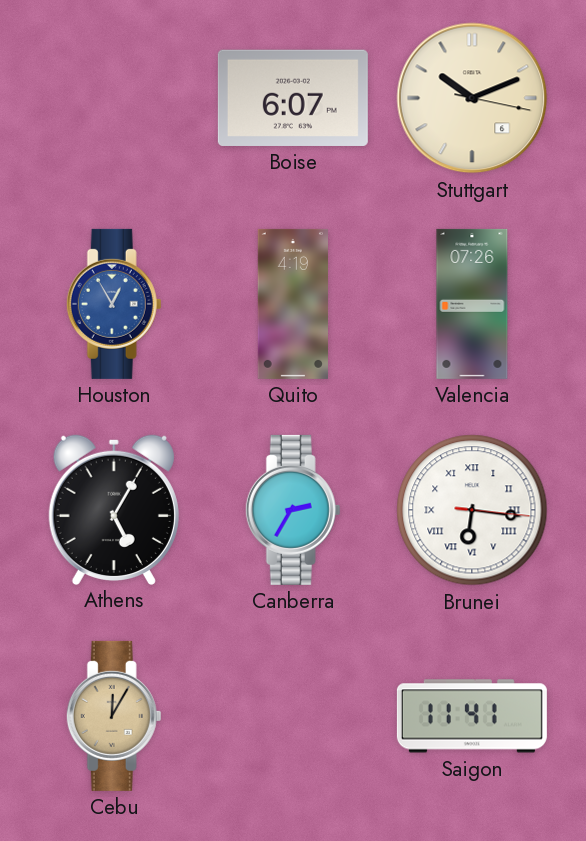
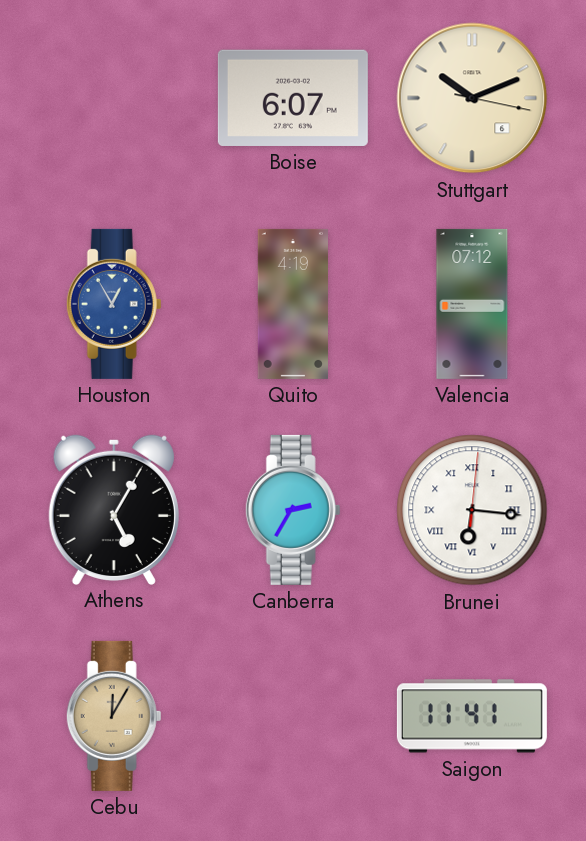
Valencia: 07:26 -> 07:12 (472, 304)
Brunei: 6:16:16 -> 6:16:01 (472, 510)
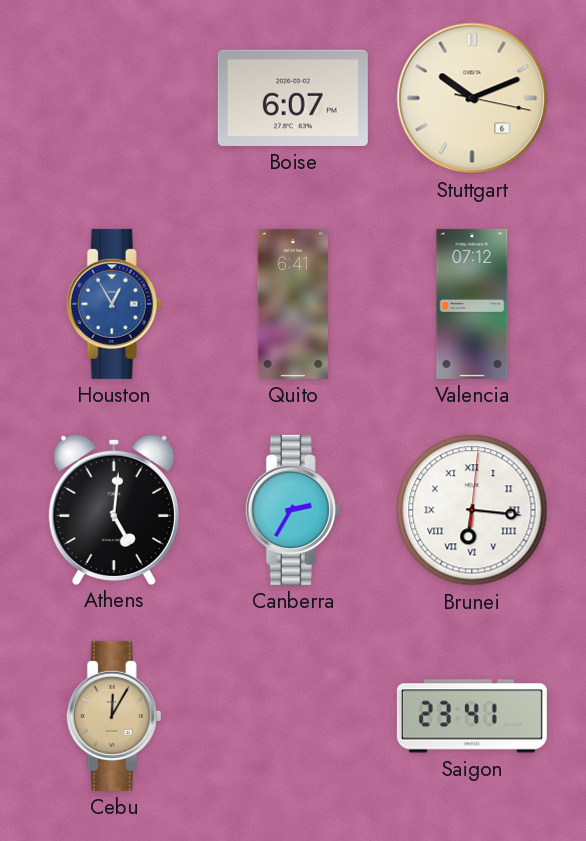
Quito: 4:19 -> 6:41 (293, 304)
Athens: 5:05 -> 5:01 (114, 509)
Saigon: 11:41 -> 23:41 (472, 716)
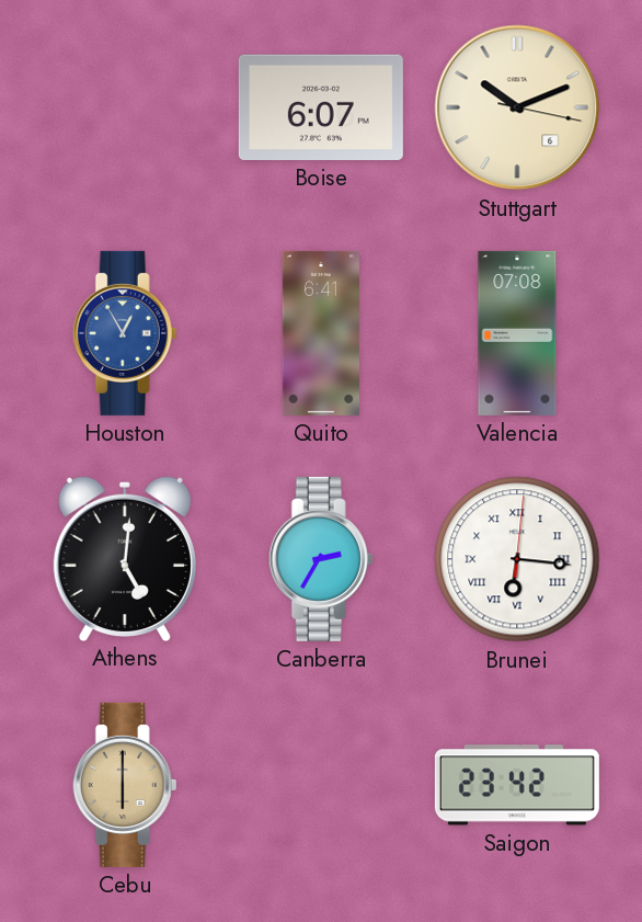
Valencia: 07:12 -> 07:08 (517, 333)
Cebu: 12:05 -> 6:00 (125, 785)
Saigon: 23:41 -> 23:42 (517, 785)
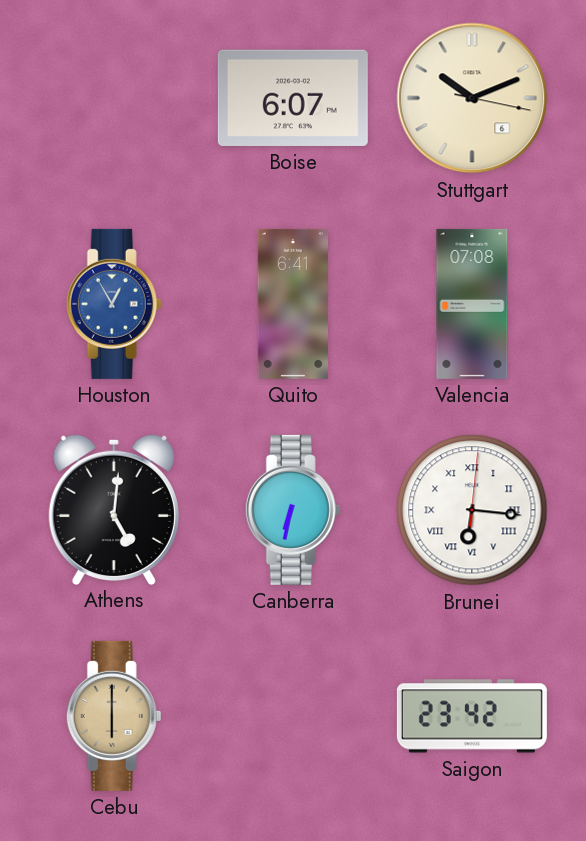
Canberra: 2:35 -> 6:32 (293, 510)
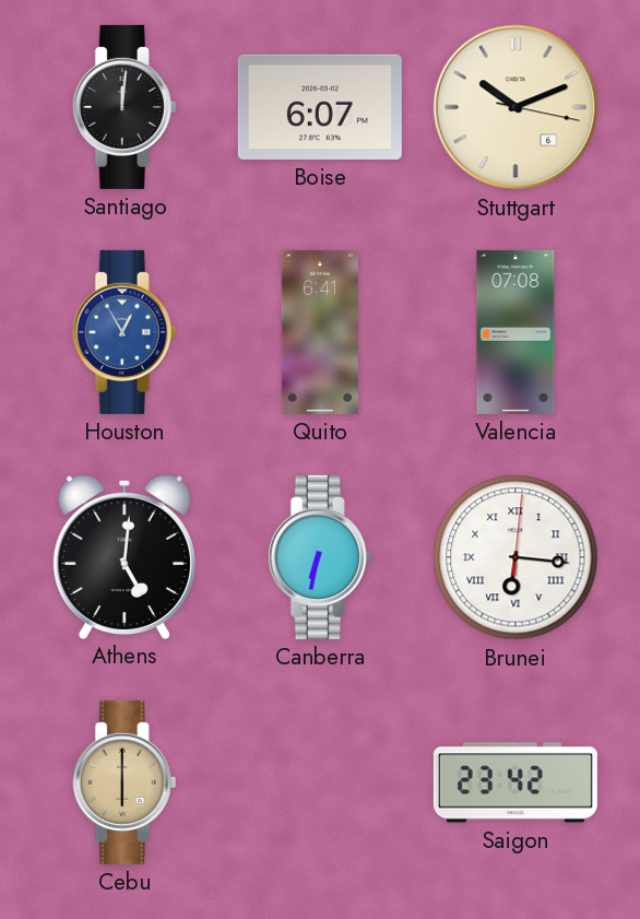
Santiago: none -> 12:01 (125, 107)
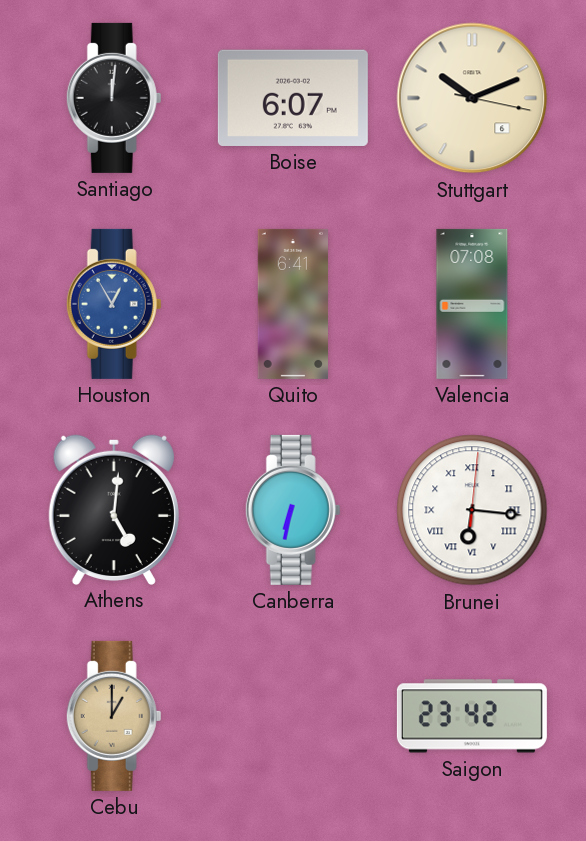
Cebu: 6:00 -> 1:00 (114, 716)
